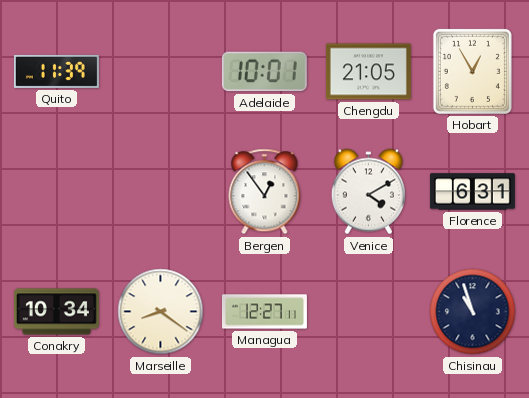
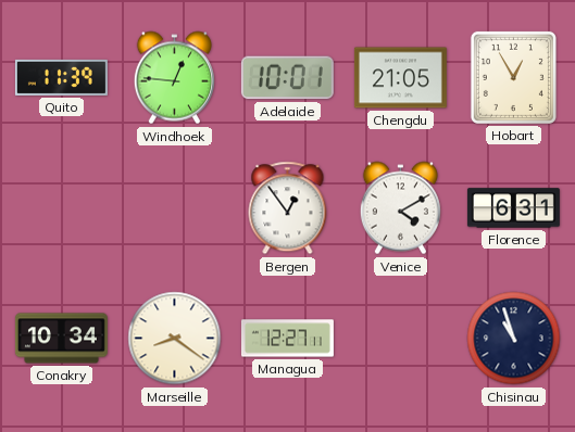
Windhoek: none -> 12:46 (174, 78)
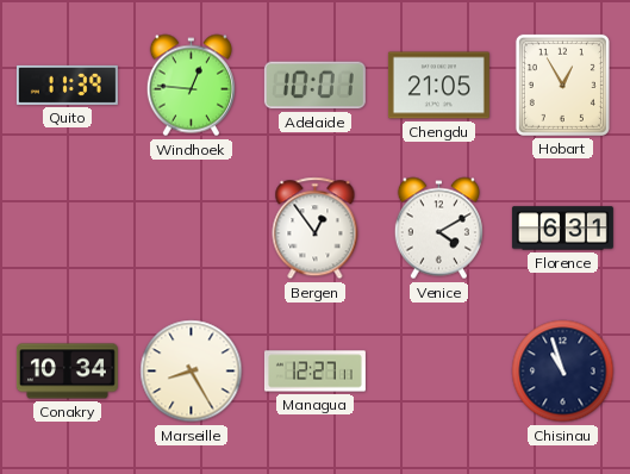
Marseille: 8:21 -> 8:25 (192, 372)
